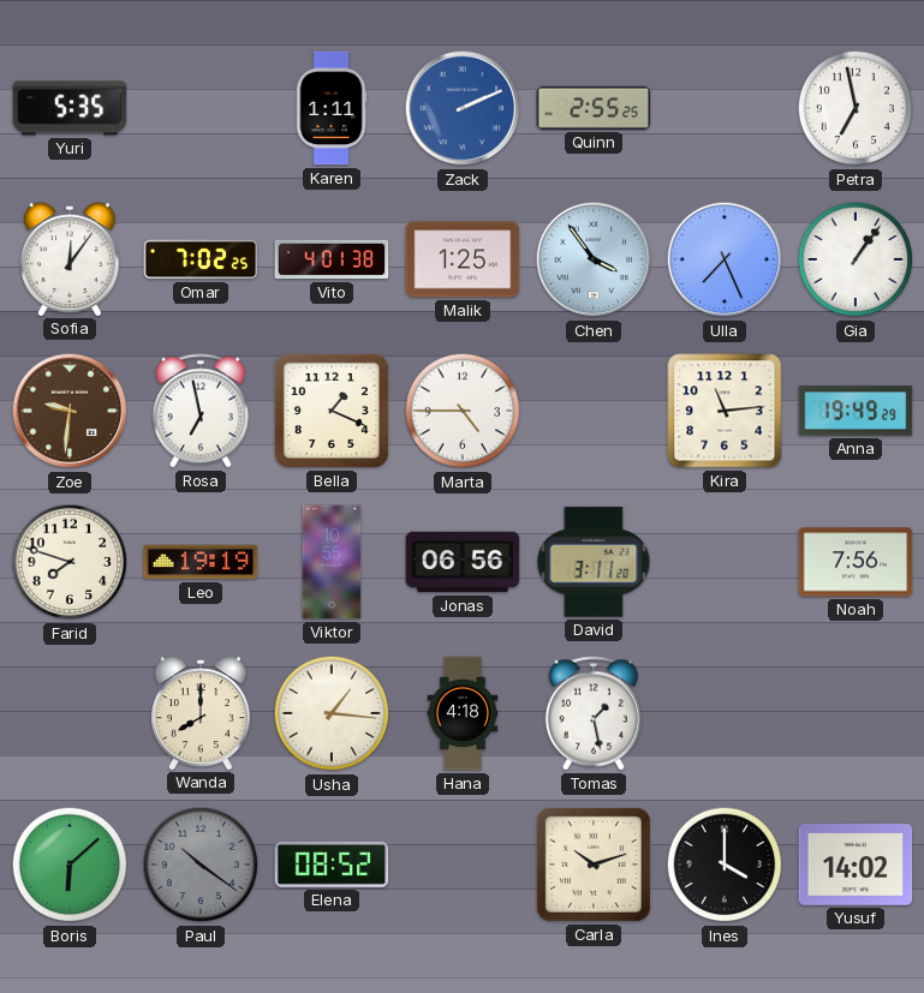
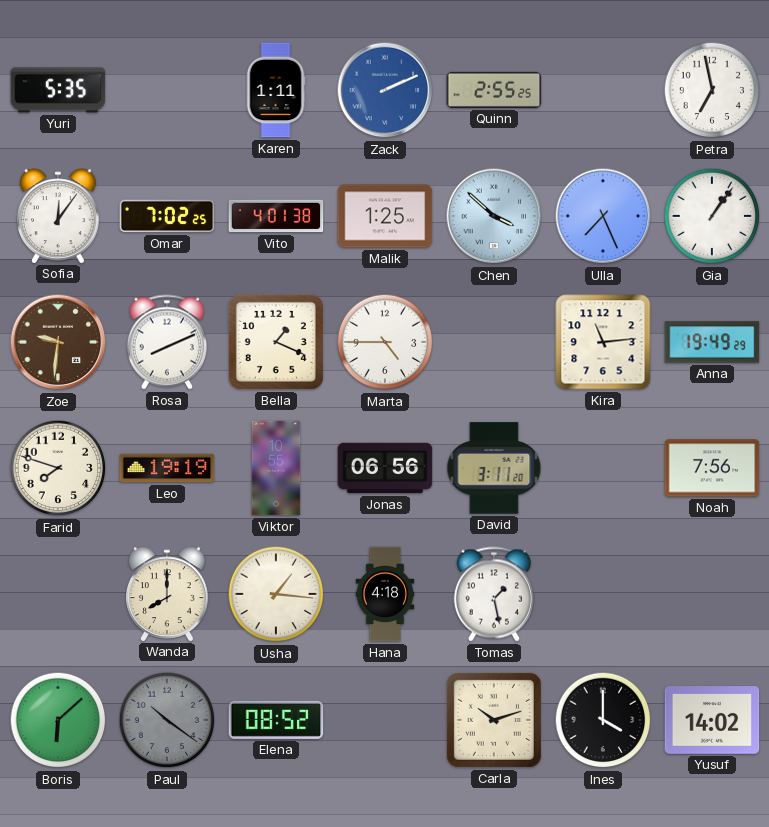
Chen: 3:54 -> 3:52 (494, 216)
Rosa: 6:58 -> 8:11 (167, 342)
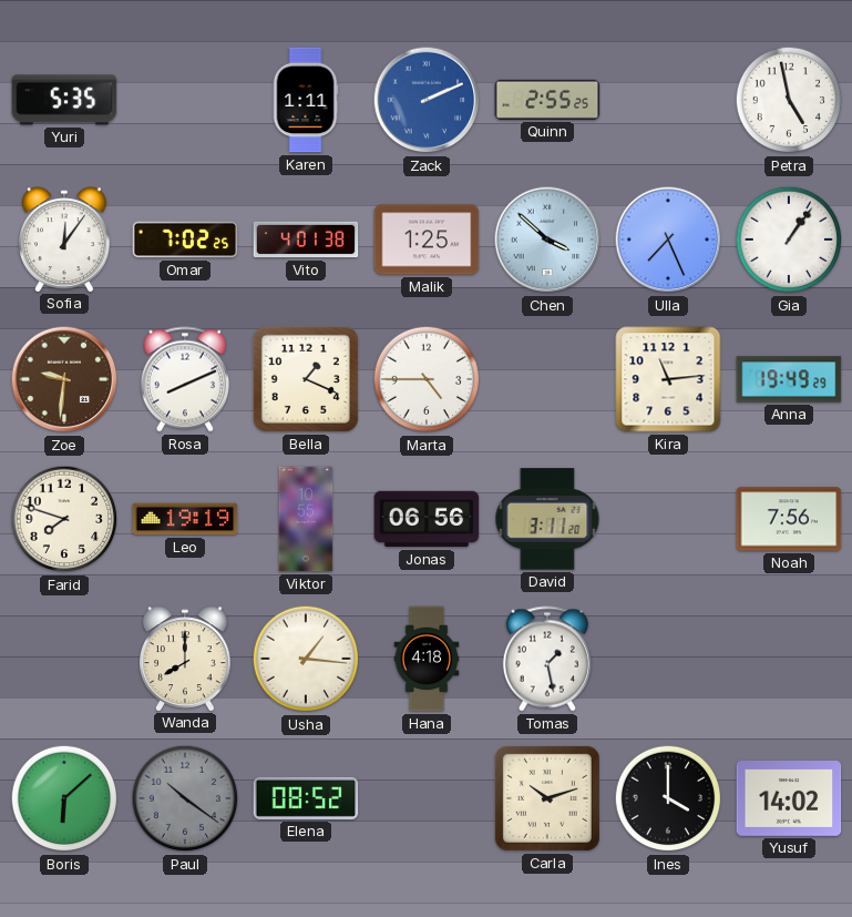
Petra: 6:58 -> 4:58 (789, 100)
